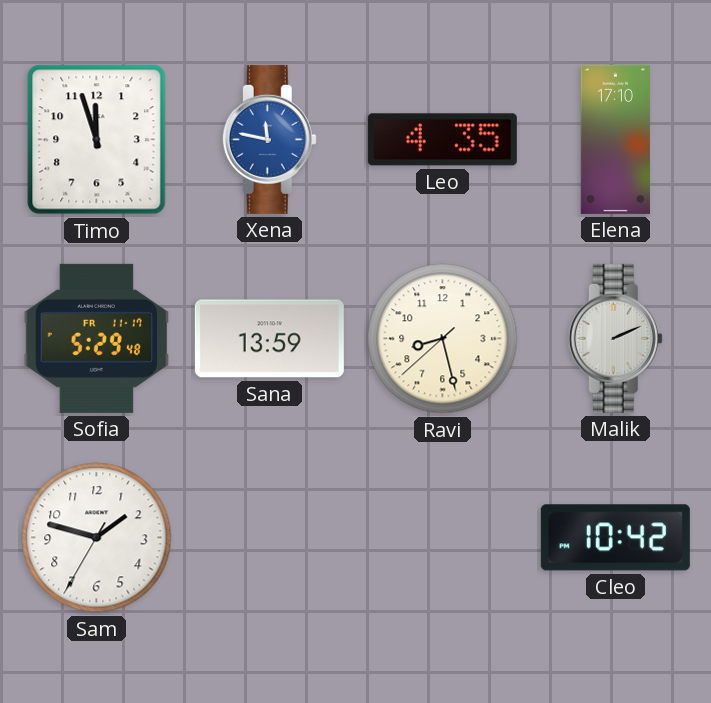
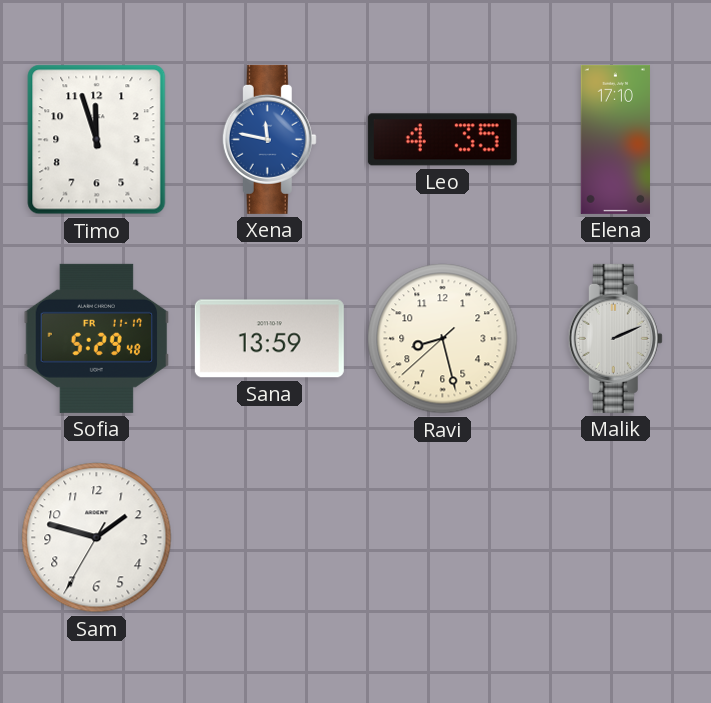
Cleo: 10:42 -> none (615, 538)
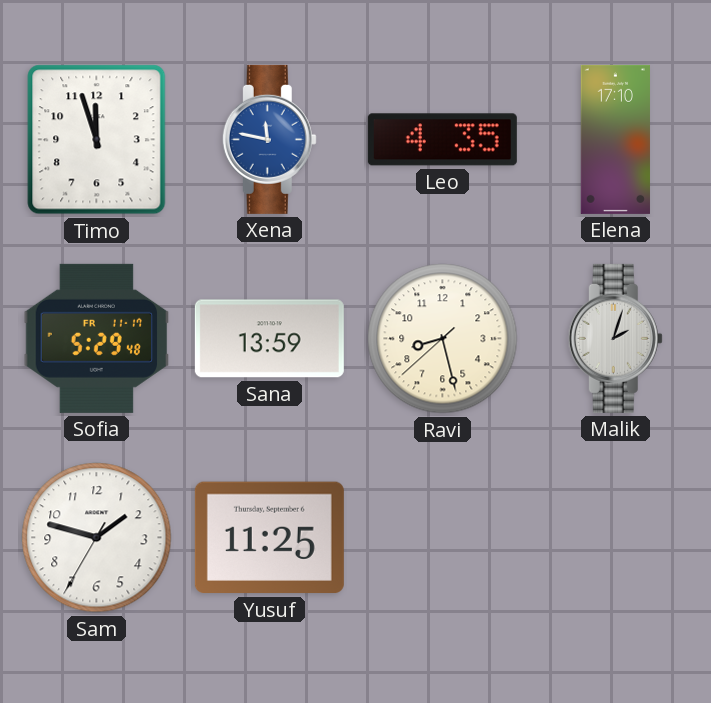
Malik: 2:11 -> 2:03 (615, 338)
Yusuf: none -> 11:25 (269, 538)
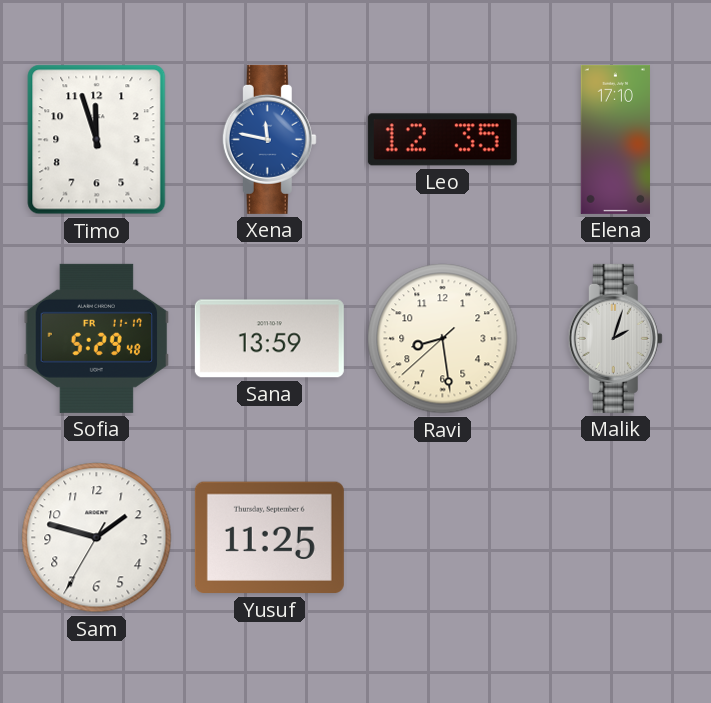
Leo: 4:35 -> 12:35 (442, 140)
Ravi: 8:27 -> 8:28 (443, 339)
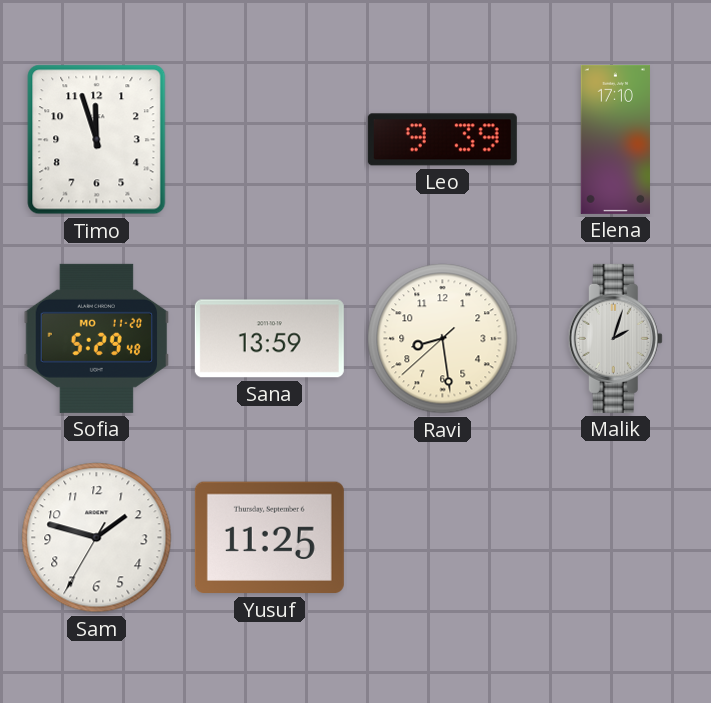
Xena: 11:47 -> none (269, 139)
Leo: 12:35 -> 9:39 (442, 140)
Sofia date: FR 11-17 -> MO 11-20 (97, 338)
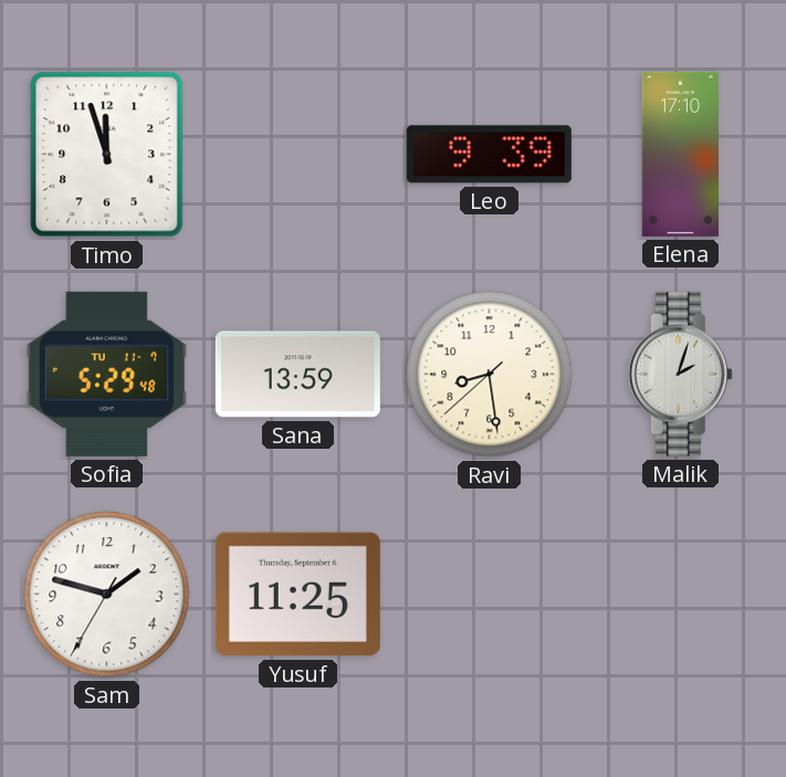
Sofia date: MO 11-20 -> TU 11-7 (107, 374)
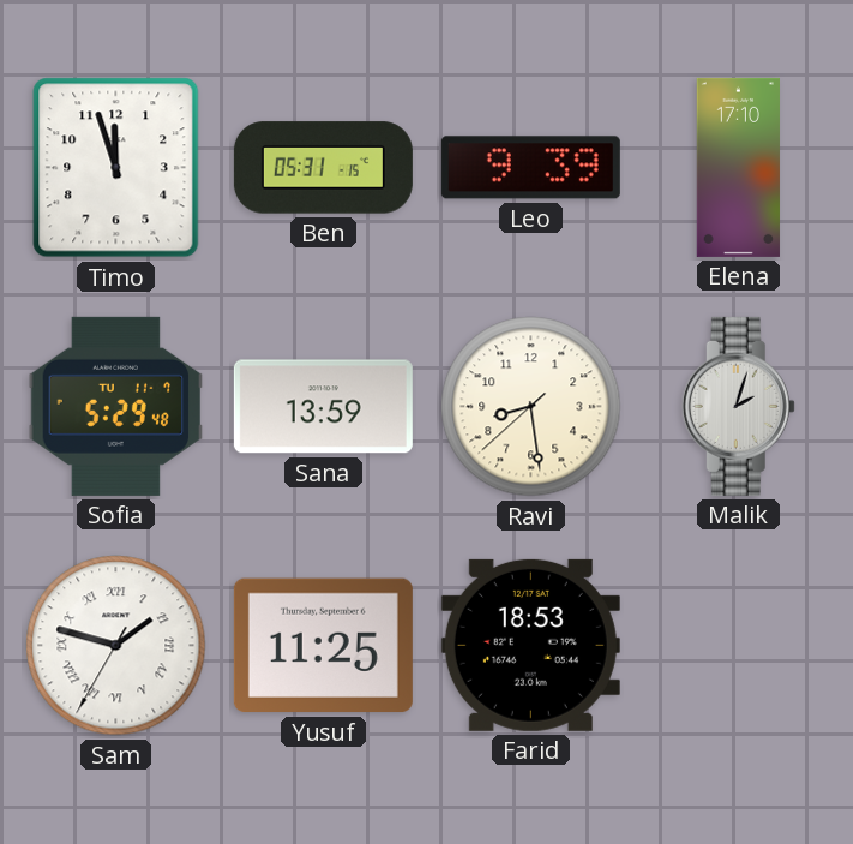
Ben: none -> 05:31 (323, 168)
Sam numerals: Arabic -> Roman (116, 646)
Farid: none -> 18:53 (530, 645)
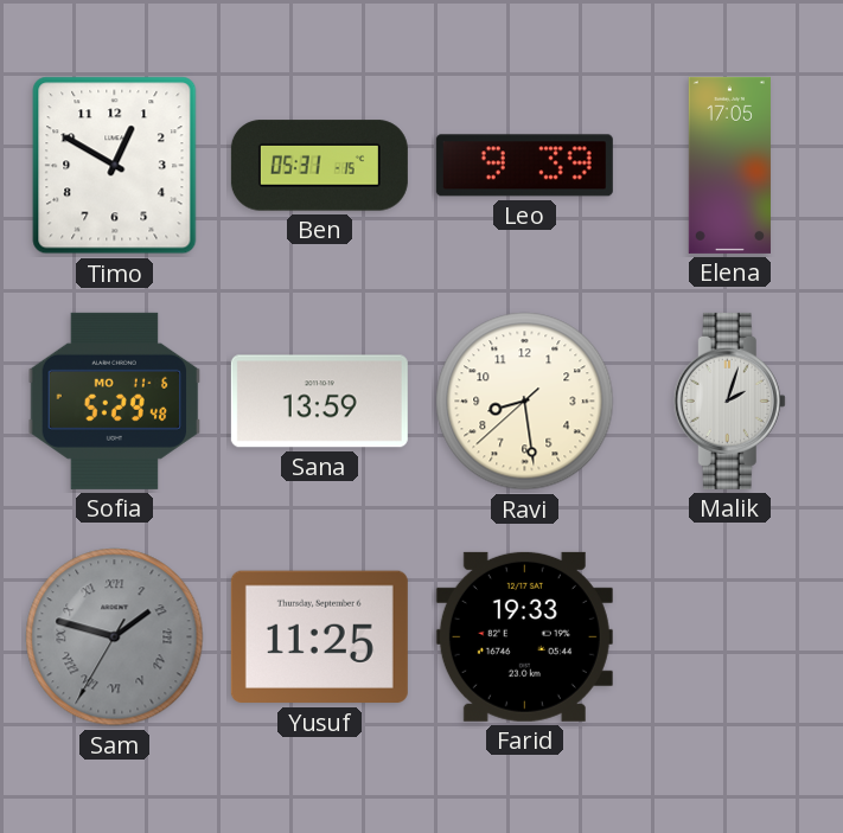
Timo: 11:57 -> 12:50 (115, 166)
Elena: 17:10 -> 17:05 (729, 165)
Sofia date: TU 11-7 -> MO 11-6 (115, 401)
Sam dial: white -> grey (115, 637)
Farid: 18:53 -> 19:33 (524, 636)
